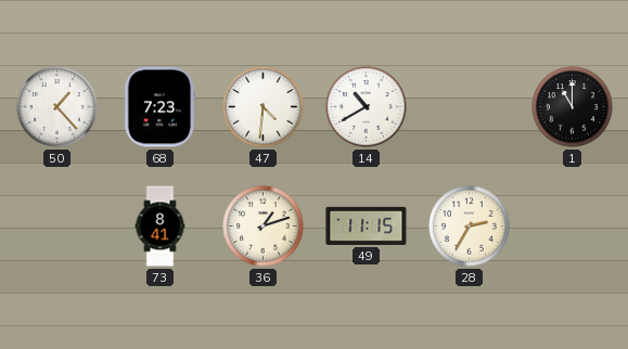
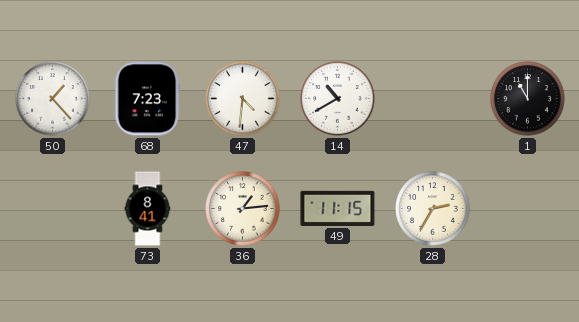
36: 1:12 -> 1:14 (243, 209)
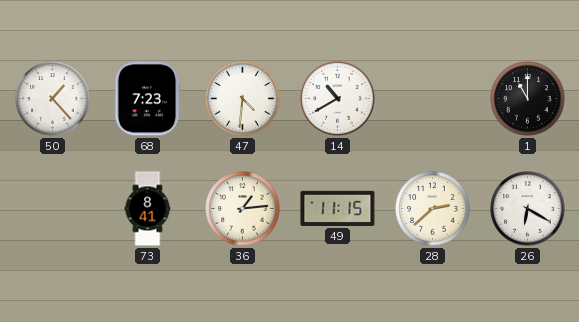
28: 2:35 -> 2:38 (433, 209)
26: none -> 6:20 (528, 209)
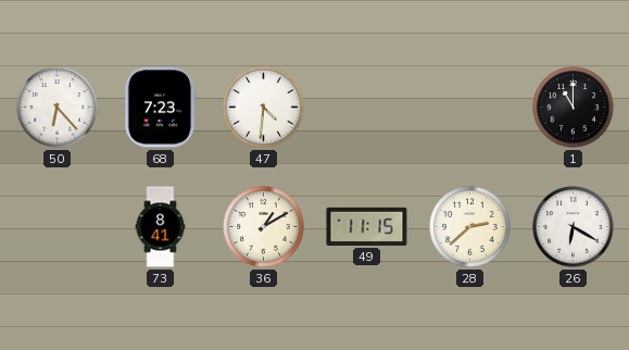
50: 1:23 -> 6:23 (58, 108)
14: 10:40 -> none (338, 99)
36: 1:14 -> 1:10 (264, 227)
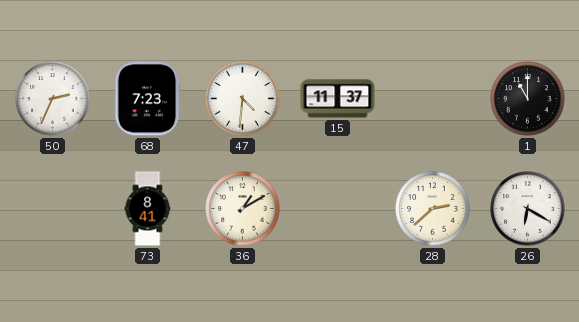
50: 6:23 -> 2:34 (53, 99)
15: none -> 11:37 (338, 99)
49: 11:15 -> none (367, 226)
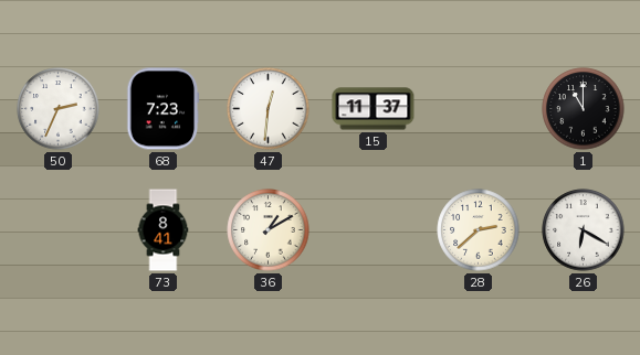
47: 4:31 -> 12:31 (269, 109)
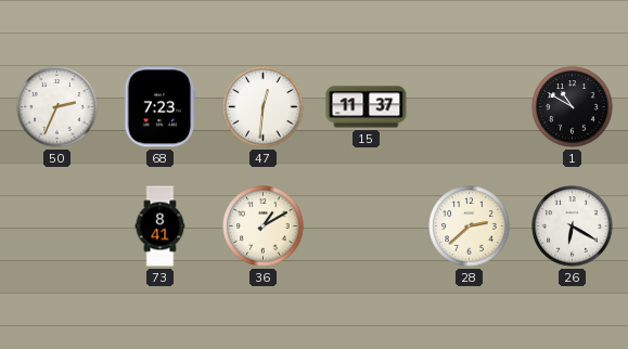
1: 11:00 -> 10:50 (573, 107)
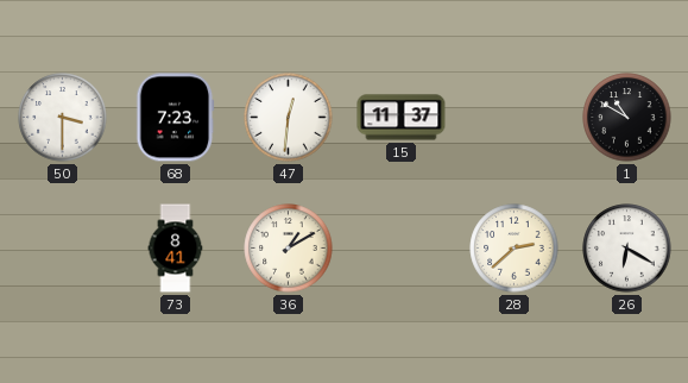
50: 2:34 -> 3:30 (63, 118)
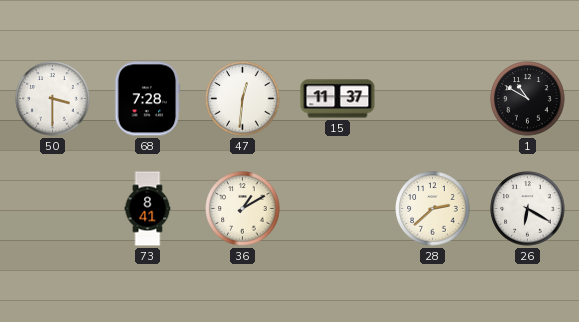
68: 7:23 -> 7:28 (148, 99)
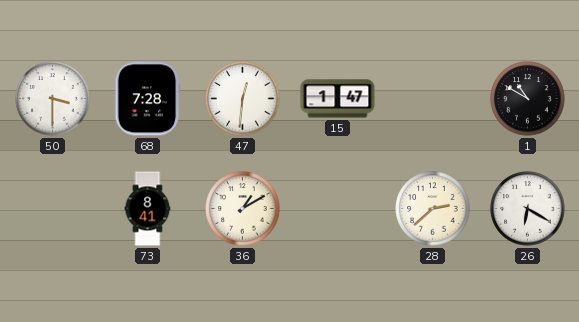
15: 11:37 -> 1:47 (338, 99)
